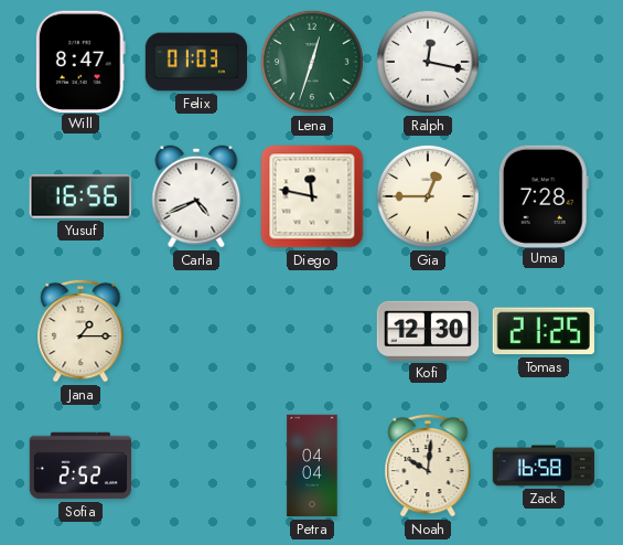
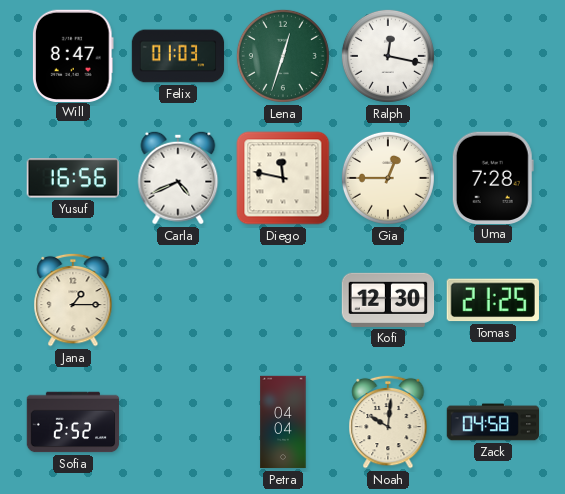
Zack: 16:58 -> 04:58 (493, 422)
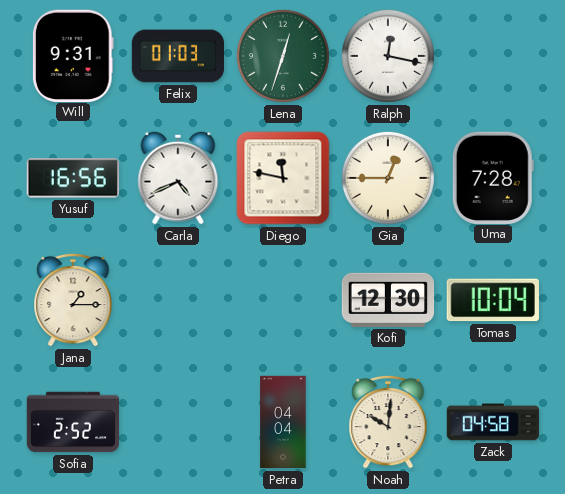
Will: 8:47 -> 9:31 (73, 55)
Tomas: 21:25 -> 10:04 (493, 300)
